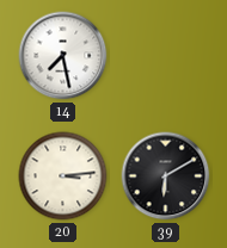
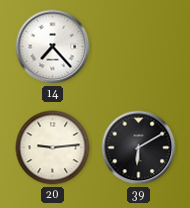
14: 7:28 -> 7:23 (53, 47)
20: 3:14 -> 9:14 (53, 148)
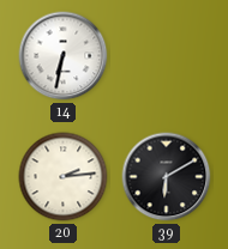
14: 7:23 -> 6:32 (64, 56)
20: 9:14 -> 2:14 (64, 177)
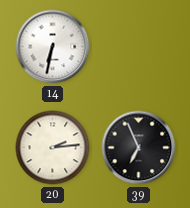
39: 6:10 -> 6:56 (139, 148)
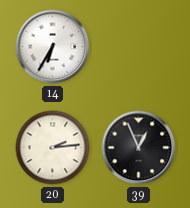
14: 6:32 -> 6:35 (53, 47)
39: 6:56 -> 12:56 (139, 148)
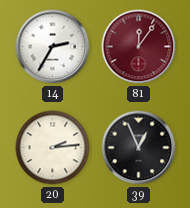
14: 6:35 -> 2:35 (53, 47)
81: none -> 12:06 (139, 47)
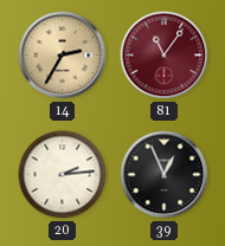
14 dial: white -> champagne (63, 56)
81: 12:06 -> 11:06 (165, 56)
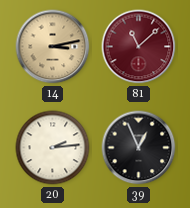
14: 2:35 -> 3:13 (53, 47)
81: 11:06 -> 11:08 (139, 47)
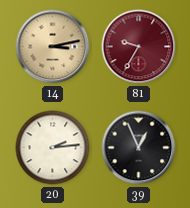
81: 11:08 -> 9:35 (139, 47)
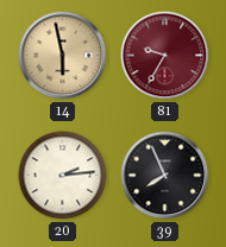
14: 3:13 -> 5:58 (63, 56)
39: 12:56 -> 7:56 (165, 176)
